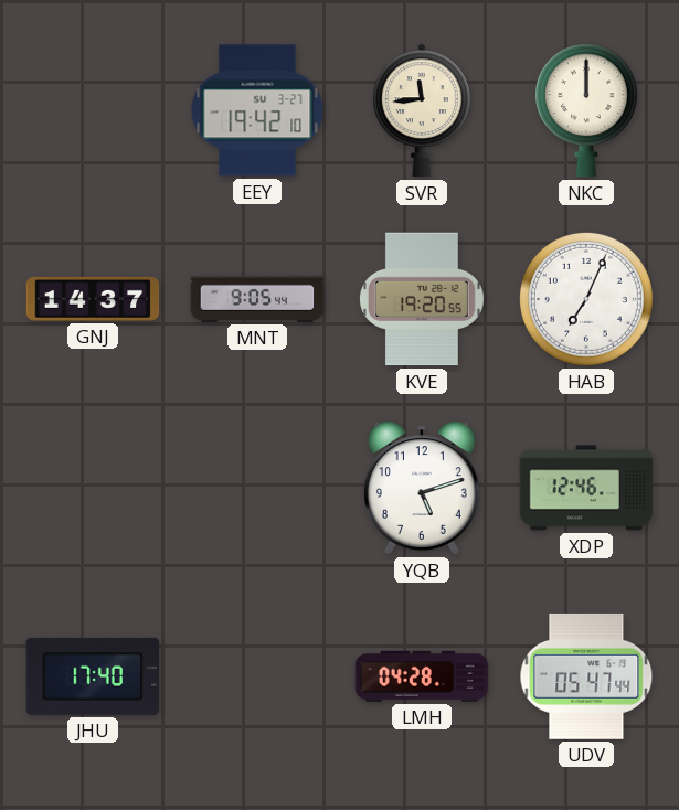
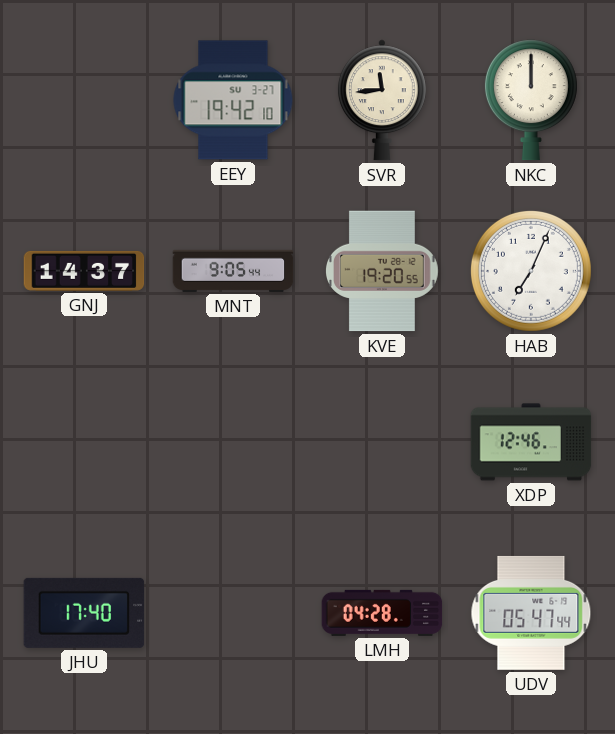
YQB: 5:12 -> none (422, 488)
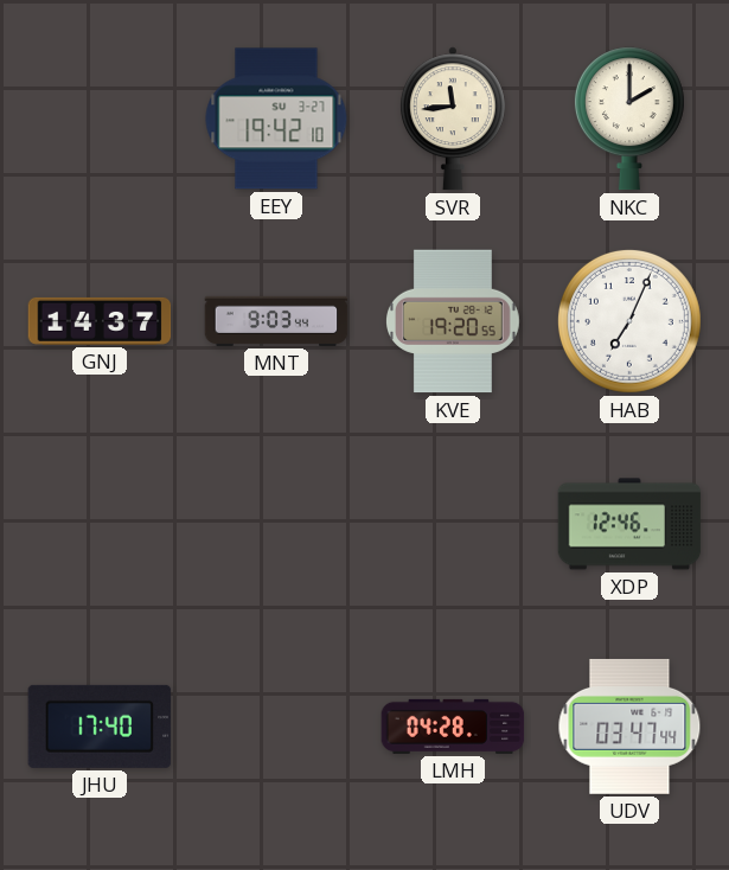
NKC: 12:00 -> 2:00 (629, 119)
MNT: 9:05 -> 9:03 (276, 321)
UDV: 05:47 -> 03:47 (629, 727)
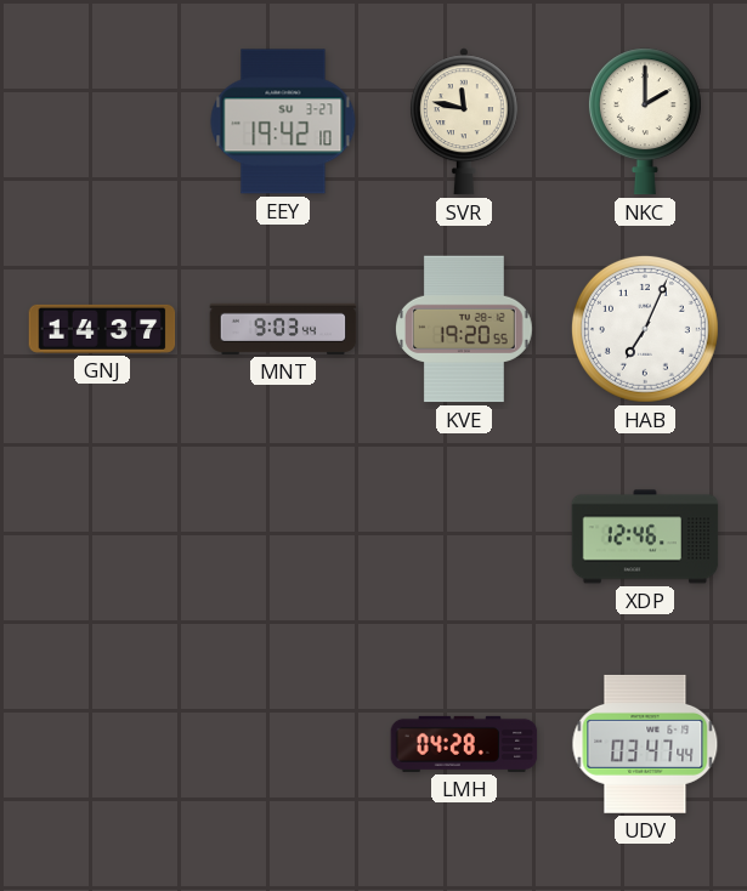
SVR: 11:44 -> 11:47 (464, 121)
JHU: 17:40 -> none (100, 727)
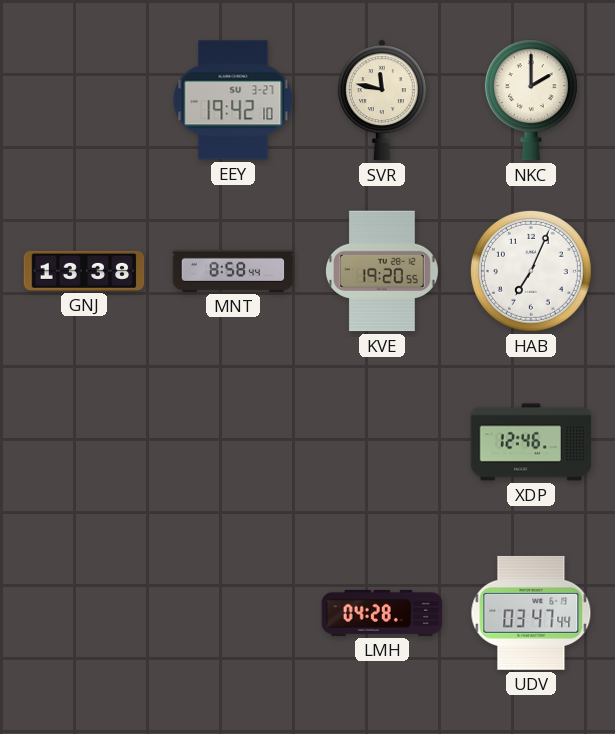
GNJ: 14:37 -> 13:38 (84, 271)
MNT: 9:03 -> 8:58 (233, 271)
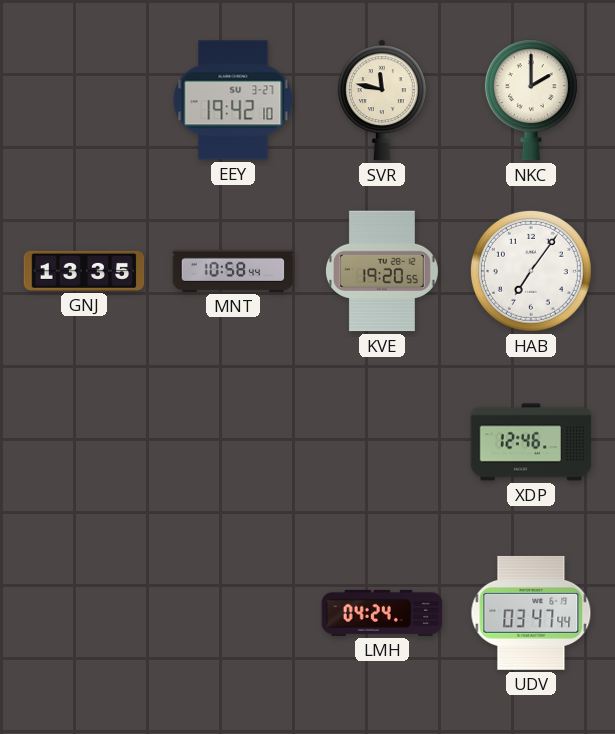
GNJ: 13:38 -> 13:35 (84, 271)
MNT: 8:58 -> 10:58 (233, 271)
HAB: 7:04 -> 7:06 (531, 271)
LMH: 04:28 -> 04:24 (382, 613)
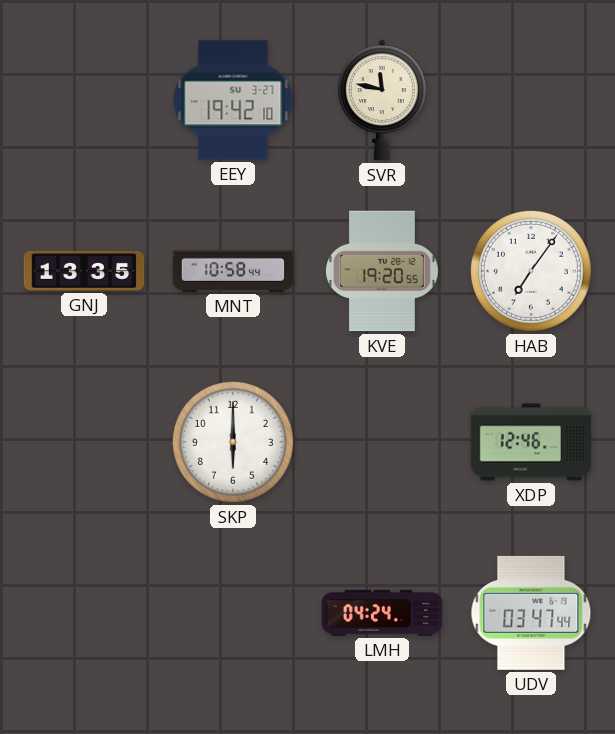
NKC: 2:00 -> none (531, 100)
SKP: none -> 6:00 (233, 442)
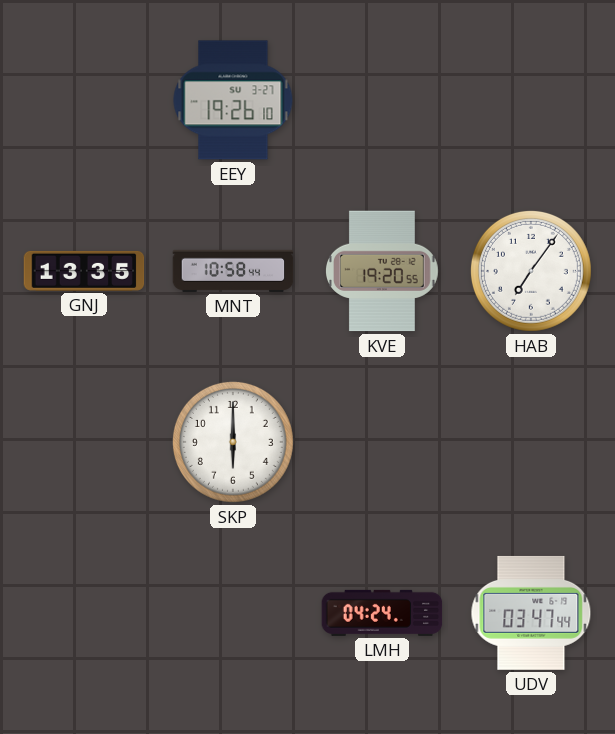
EEY: 19:42 -> 19:26 (233, 100)
SVR: 11:47 -> none (382, 100)
XDP: 12:46 -> none (531, 442)
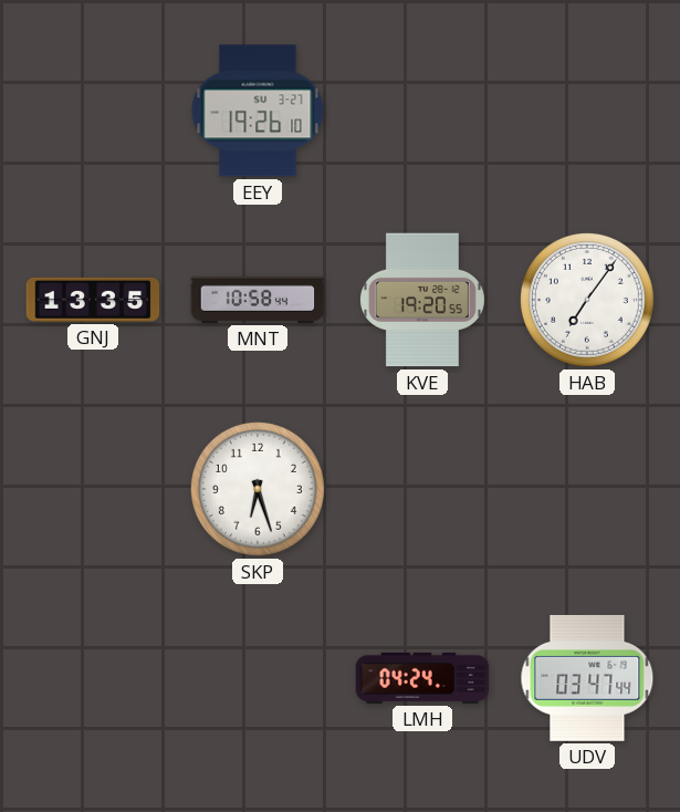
SKP: 6:00 -> 6:27 (258, 489)
